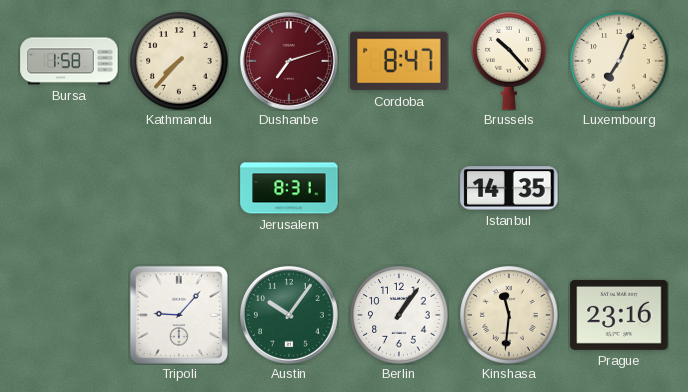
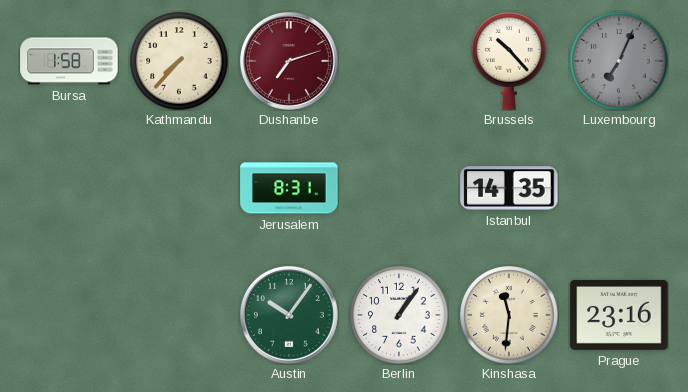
Cordoba: 8:47 -> none (399, 61)
Luxembourg dial: cream -> grey (619, 61)
Tripoli: 9:07 -> none (179, 315)
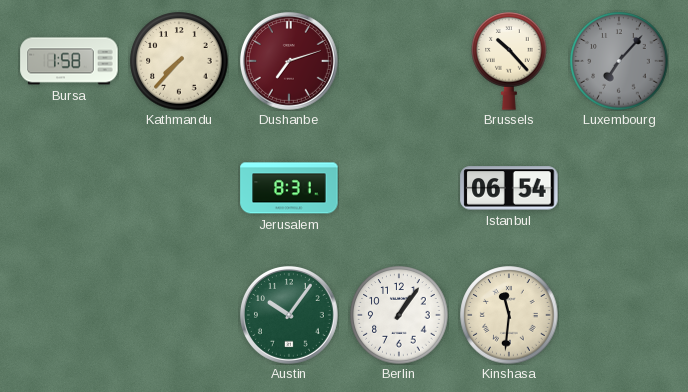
Luxembourg: 7:04 -> 7:07 (619, 61)
Istanbul: 14:35 -> 06:54 (509, 188)
Prague: 23:16 -> none (619, 315)
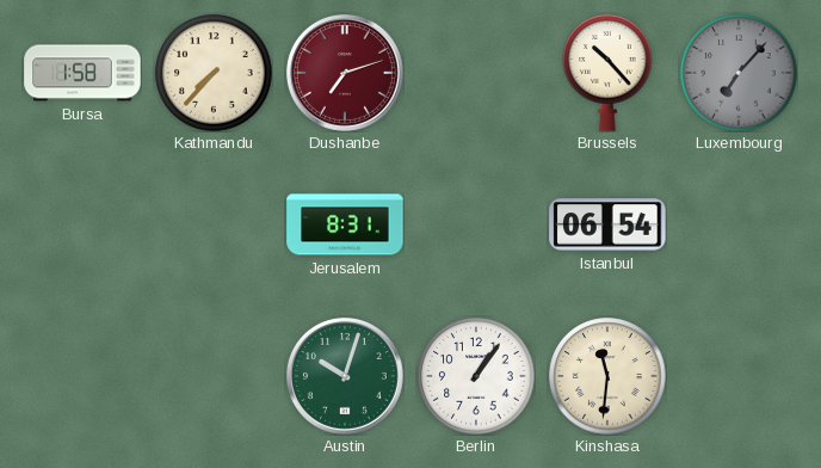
Austin: 10:06 -> 10:03 (345, 376)
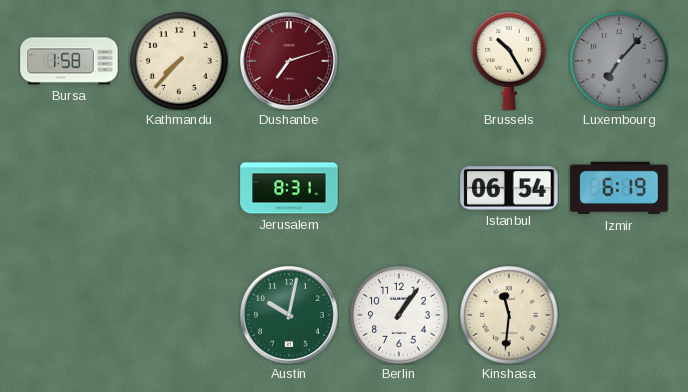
Brussels: 10:23 -> 10:25 (509, 61)
Izmir: none -> 6:19 (619, 188)
Austin: 10:03 -> 10:02 (289, 315)
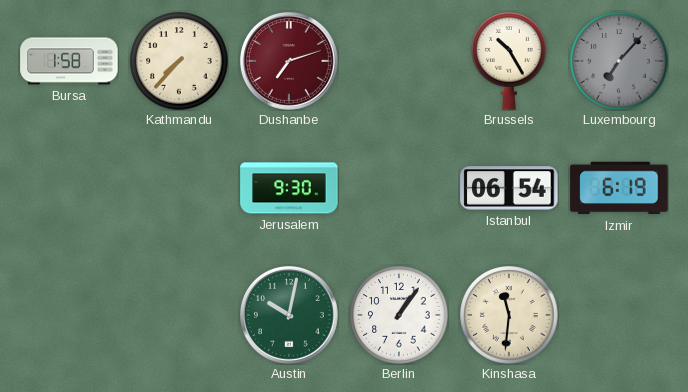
Jerusalem: 8:31 -> 9:30 (289, 188)
